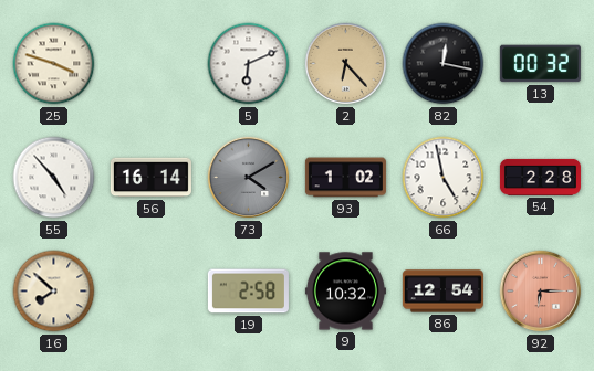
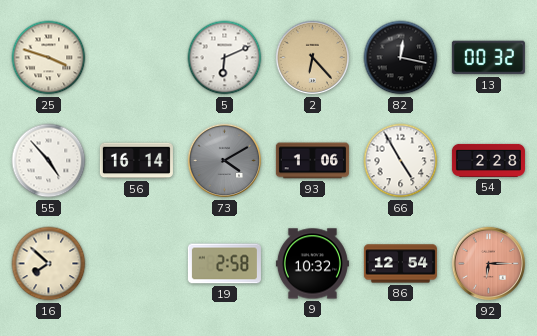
93: 1:02 -> 1:06 (312, 161)
66: 4:58 -> 4:55 (401, 161)
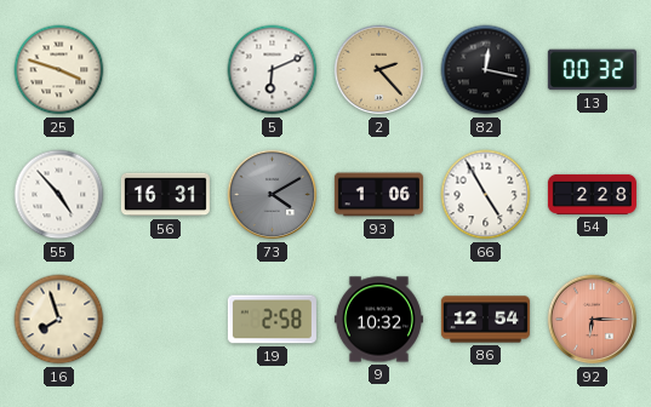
2: 6:23 -> 2:23 (379, 70)
56: 16:14 -> 16:31 (165, 195)
16: 7:52 -> 7:57 (59, 320)
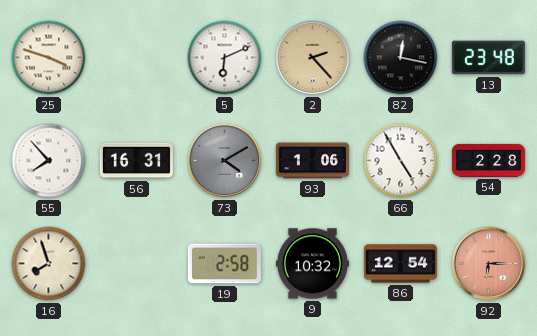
13: 00:32 -> 23:48 (488, 58)
55: 4:53 -> 7:53 (49, 161)
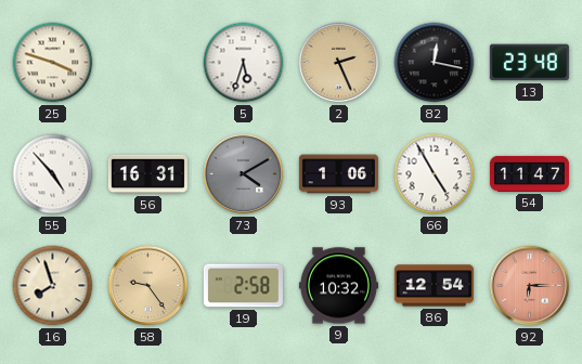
5: 6:11 -> 5:33 (244, 63)
2: 2:23 -> 2:26 (339, 63)
55: 7:53 -> 4:53 (53, 174)
54: 2:28 -> 11:47 (529, 173)
58: none -> 9:24 (148, 286)
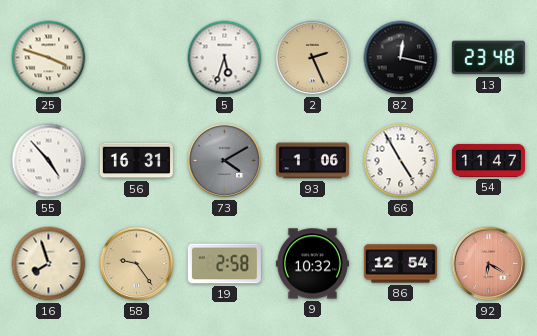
92: 6:15 -> 6:20 (489, 264)
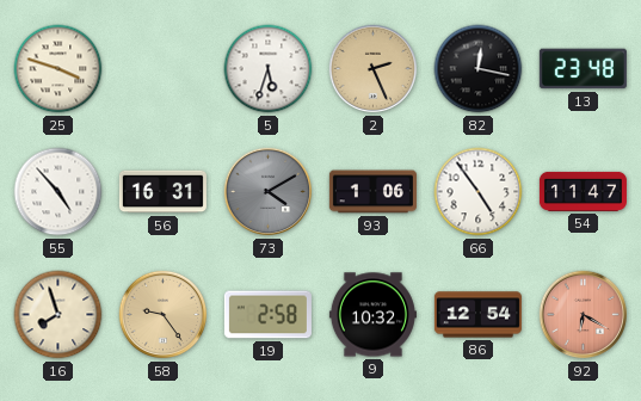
66: 4:55 -> 4:54 (479, 192)
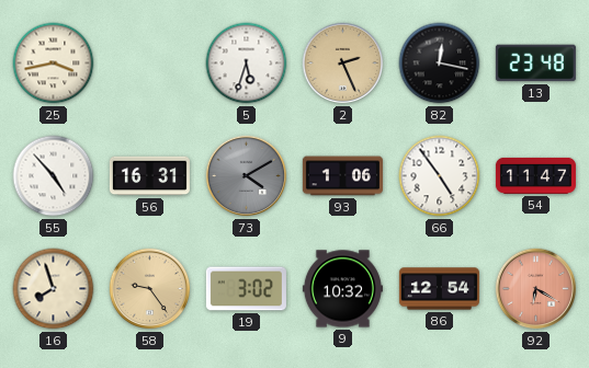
25: 3:48 -> 3:43 (54, 64)
19: 2:58 -> 3:02 (246, 289)
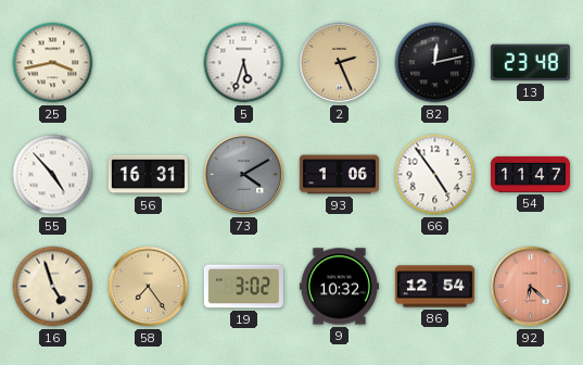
82: 12:17 -> 12:13 (435, 63)
16: 7:57 -> 4:57 (53, 287)
58: 9:24 -> 7:24 (149, 287)
92: 6:20 -> 6:22 (531, 287)
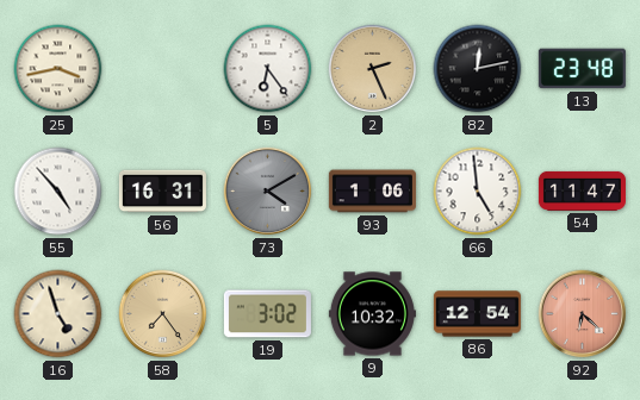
5: 5:33 -> 6:24 (268, 69)
66: 4:54 -> 4:59 (478, 192)
